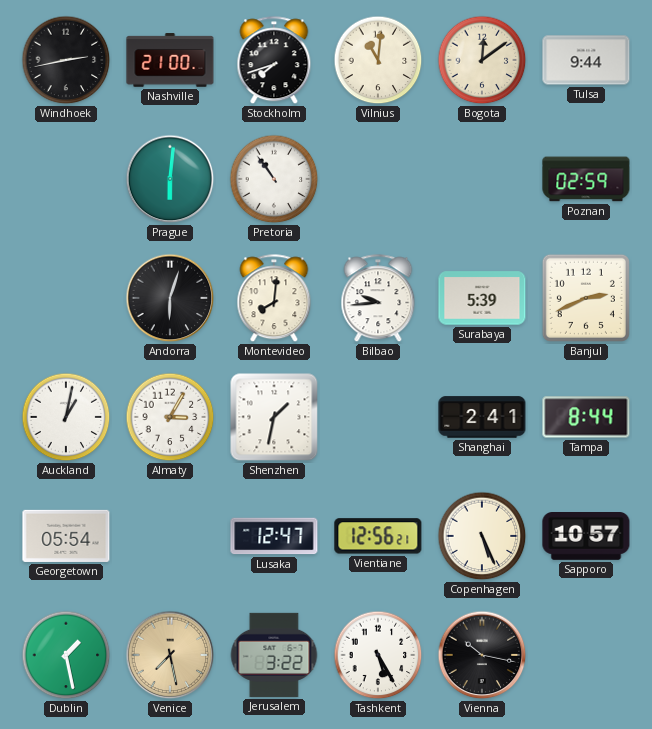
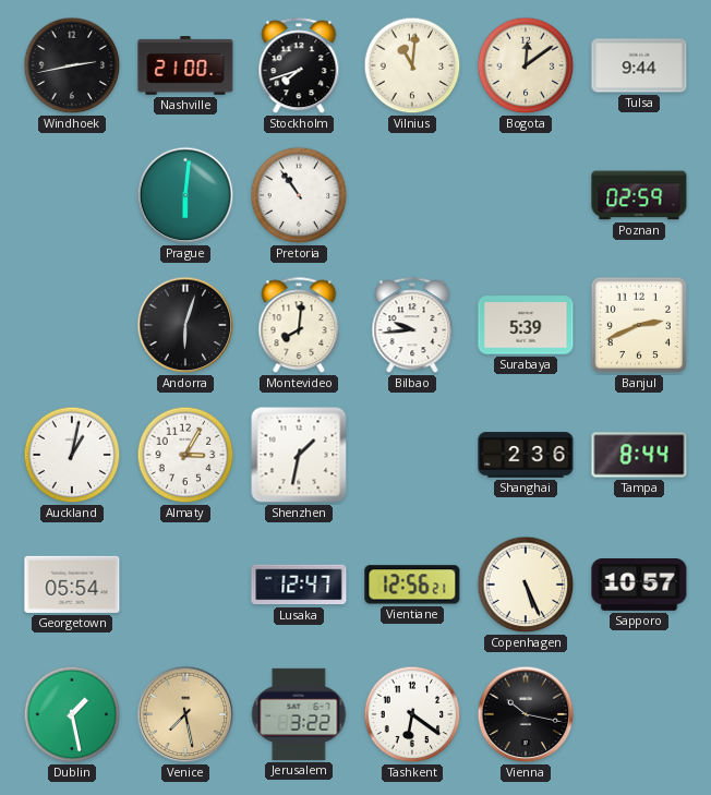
Shanghai: 2:41 -> 2:36 (526, 455)
Tashkent: 5:25 -> 6:21 (412, 714)
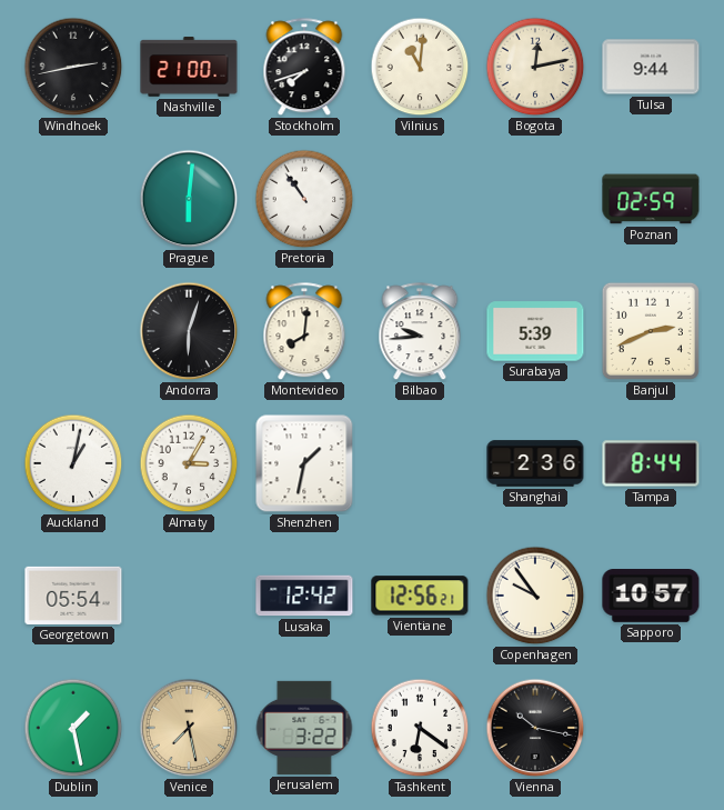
Bogota: 12:09 -> 12:13 (535, 67)
Lusaka: 12:47 -> 12:42 (304, 596)
Copenhagen: 5:26 -> 9:54 (535, 596)
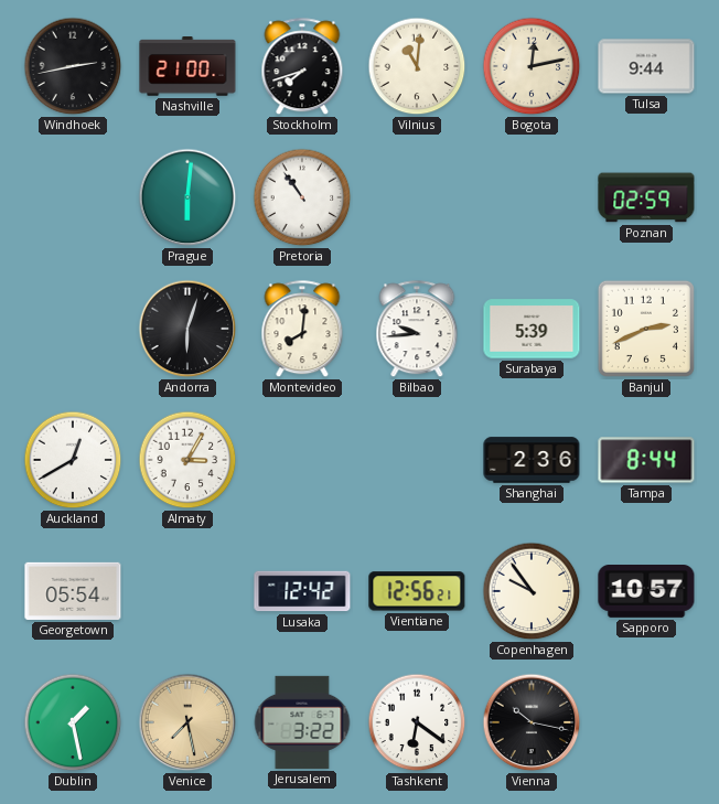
Auckland: 1:02 -> 12:40 (73, 460)
Shenzhen: 1:32 -> none (304, 463)
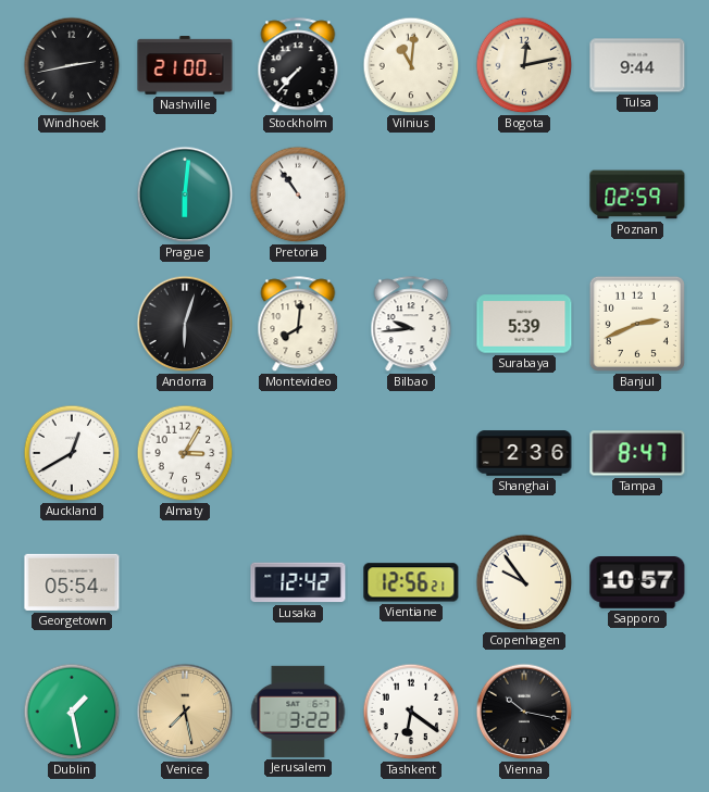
Stockholm: 7:42 -> 7:37 (298, 66)
Tampa: 8:44 -> 8:47 (637, 453)
